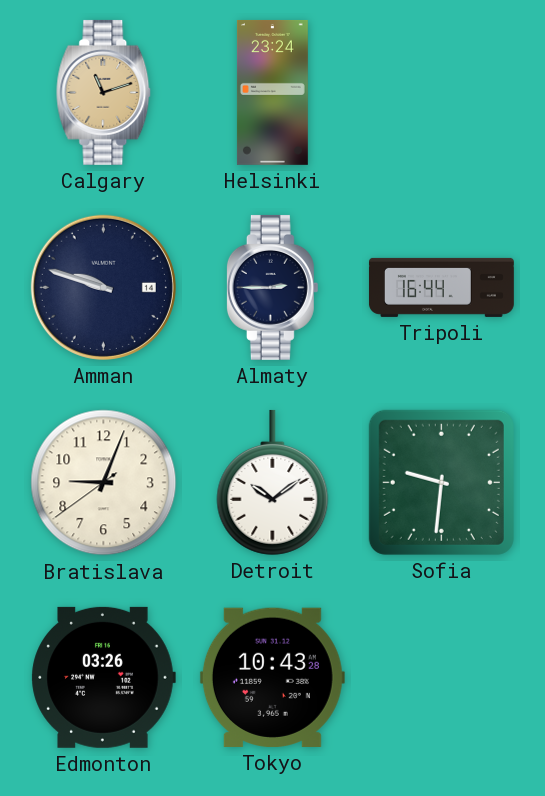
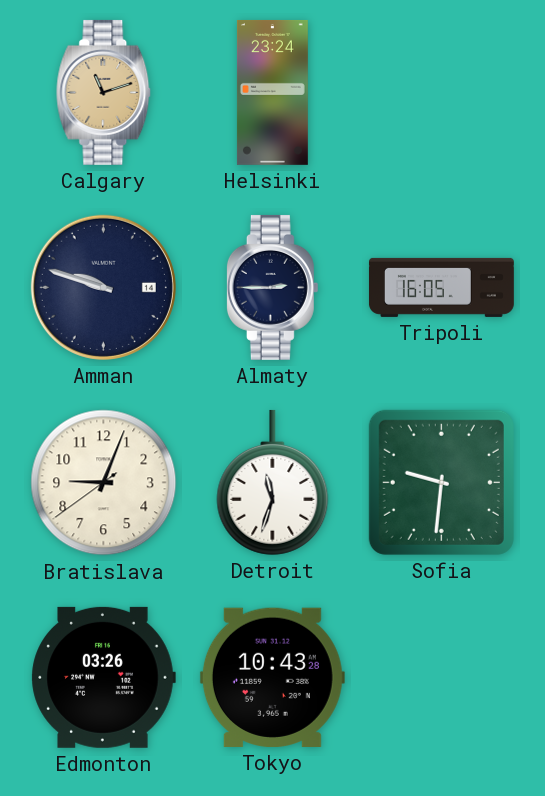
Tripoli: 16:44 -> 16:05 (441, 287)
Detroit: 10:09 -> 11:33 (273, 482)
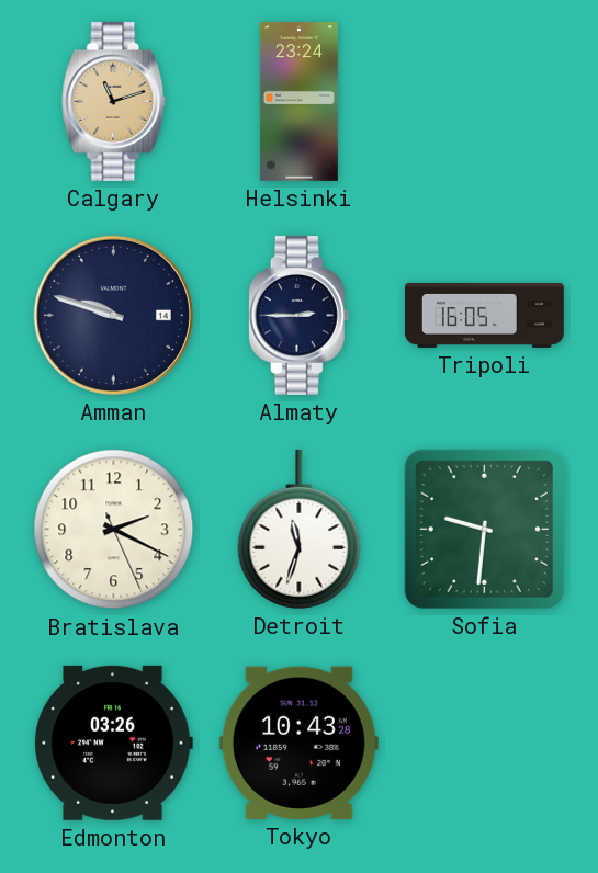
Bratislava: 9:03 -> 2:19 (114, 530)
